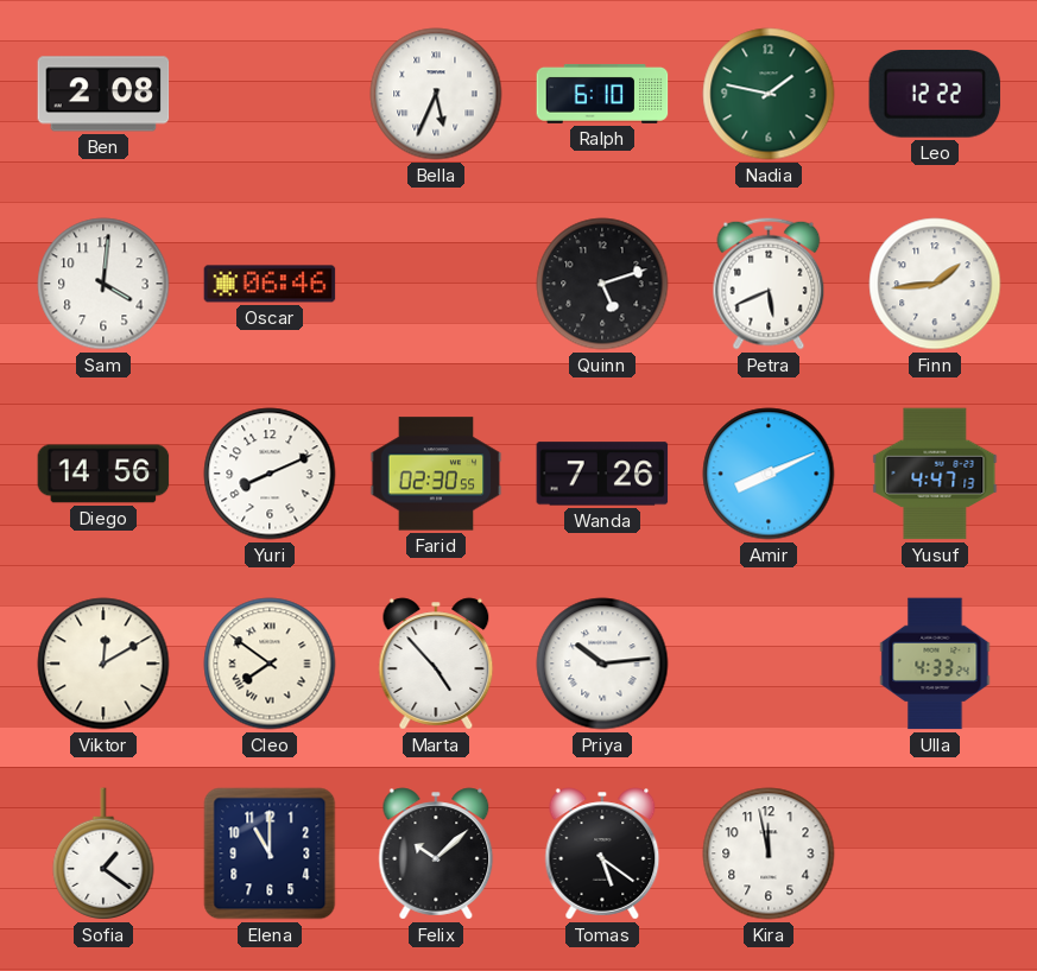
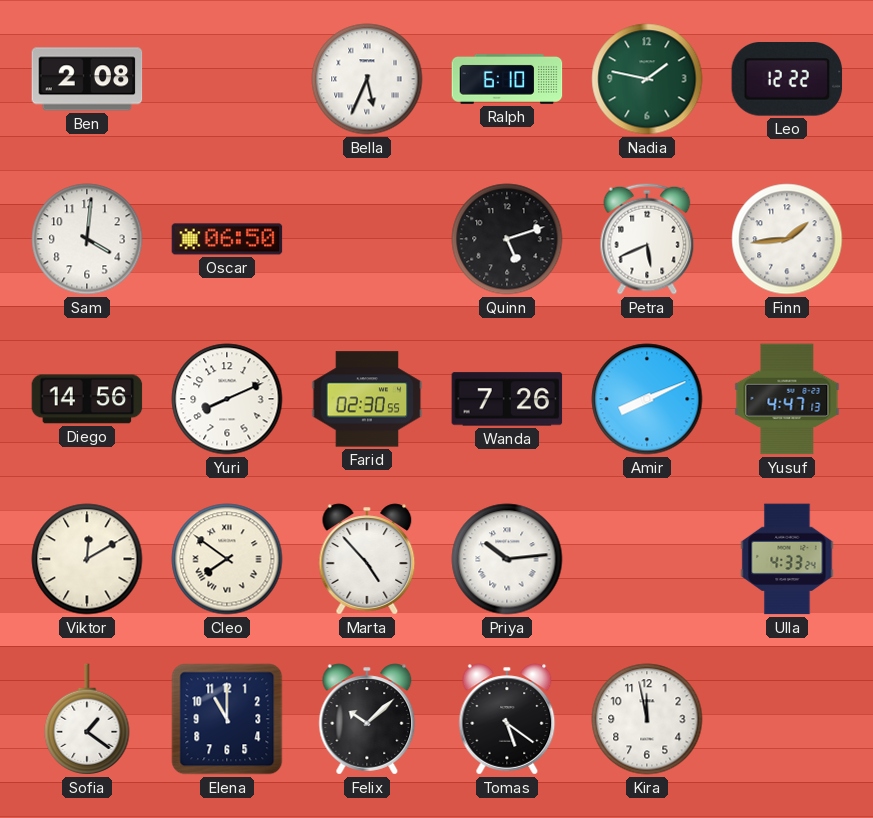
Oscar: 06:46 -> 06:50 (227, 239)
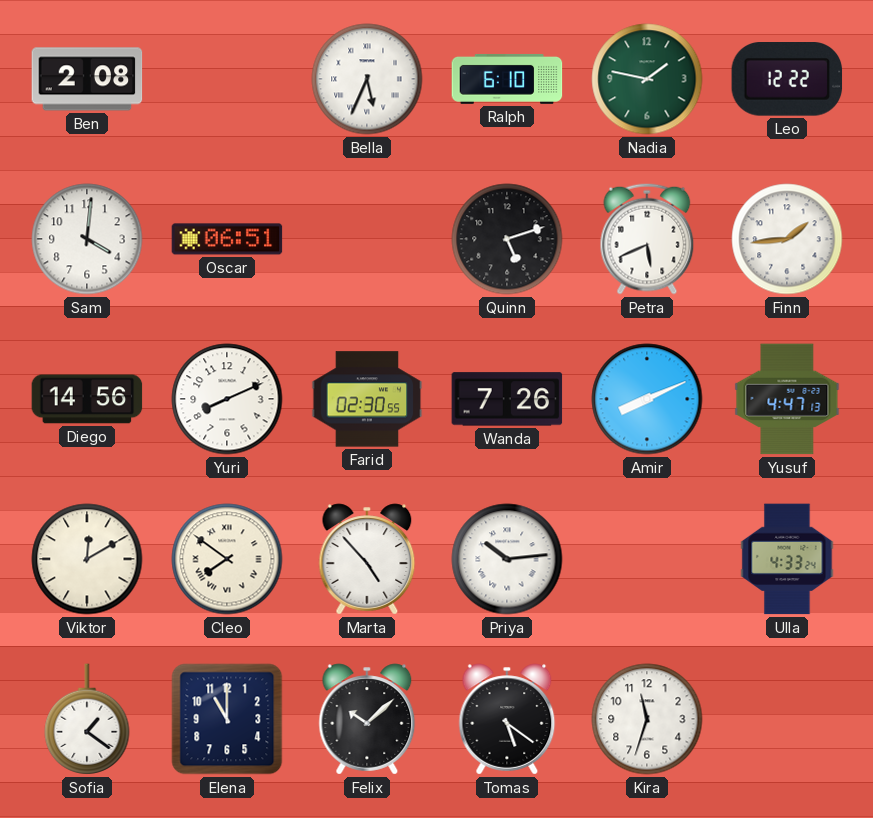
Oscar: 06:50 -> 06:51 (227, 239)
Kira: 11:58 -> 11:33 (647, 719)
